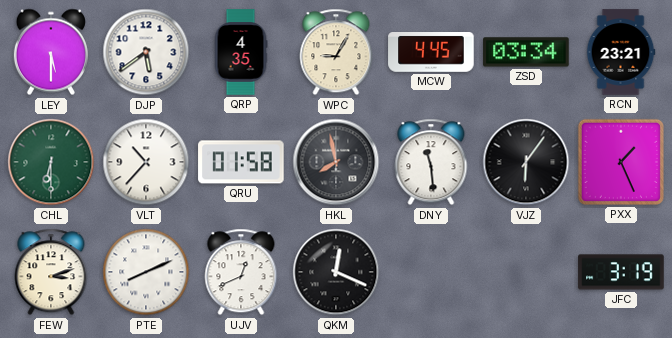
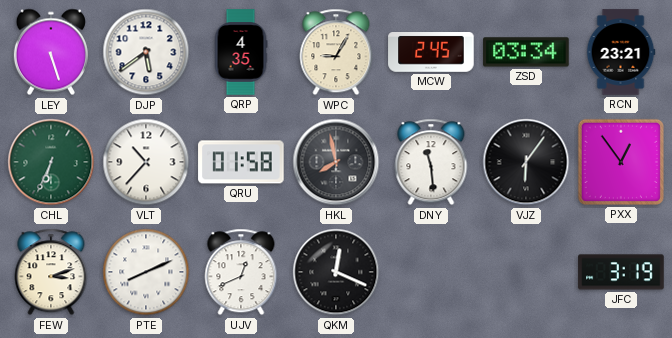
LEY: 5:30 -> 5:27 (51, 52)
MCW: 4:45 -> 2:45 (431, 53)
CHL: 6:30 -> 6:34 (51, 162)
PXX: 1:26 -> 12:54 (621, 162)
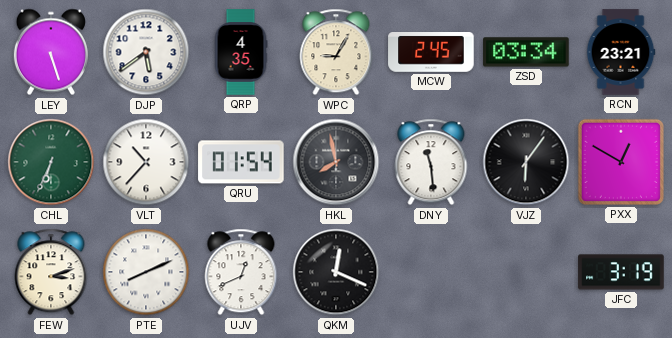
QRU: 01:58 -> 01:54 (241, 162)
PXX: 12:54 -> 12:50 (621, 162)
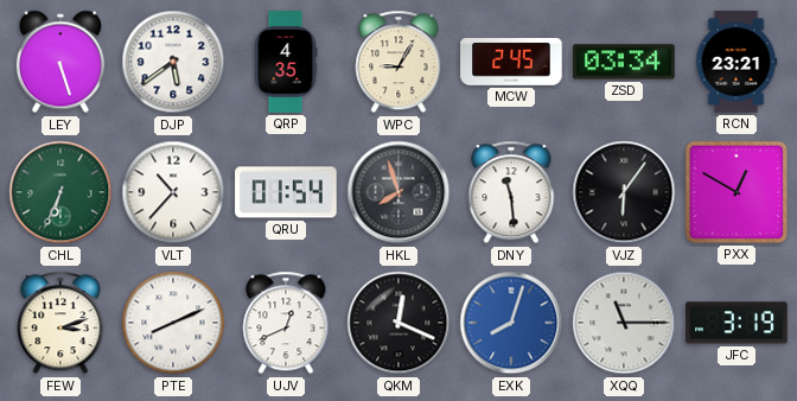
HKL: 7:58 -> 7:57 (398, 192)
EXK: none -> 8:03 (511, 323)
XQQ: none -> 11:15 (624, 323)
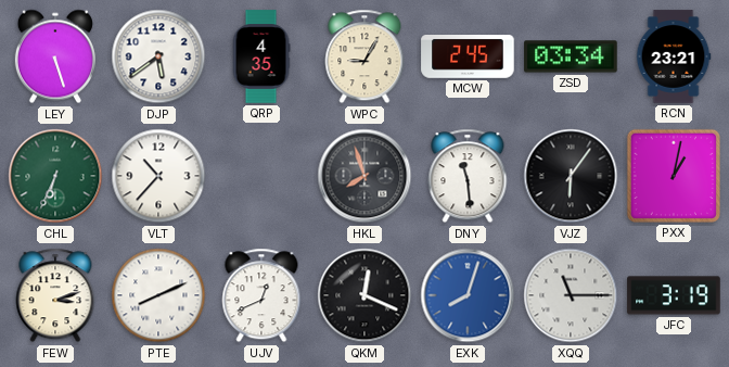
QRU: 01:54 -> none (286, 192)
PXX: 12:50 -> 1:02 (674, 176)
